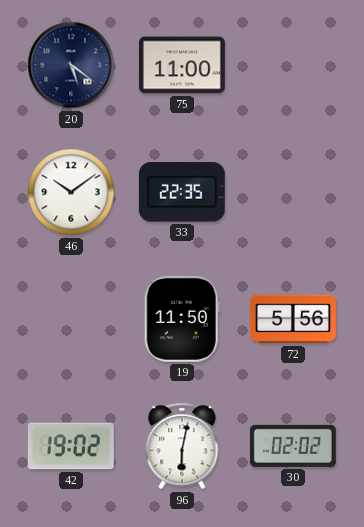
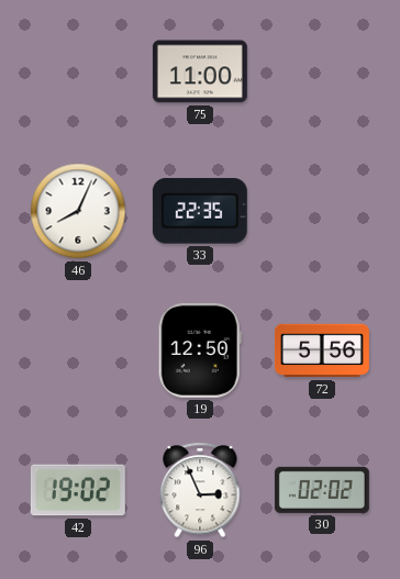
20: 5:21 -> none (71, 65)
46: 10:09 -> 8:04 (78, 211)
19: 11:50 -> 12:50 (200, 350)
96: 6:02 -> 2:56 (200, 490)
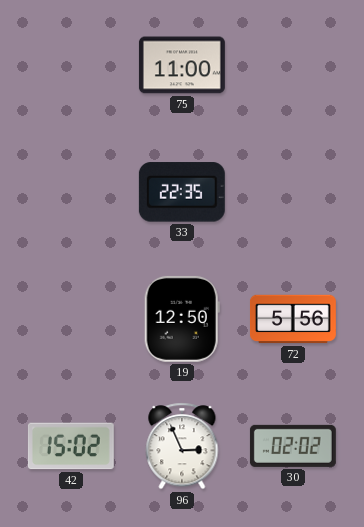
46: 8:04 -> none (78, 211)
42: 19:02 -> 15:02 (71, 446)
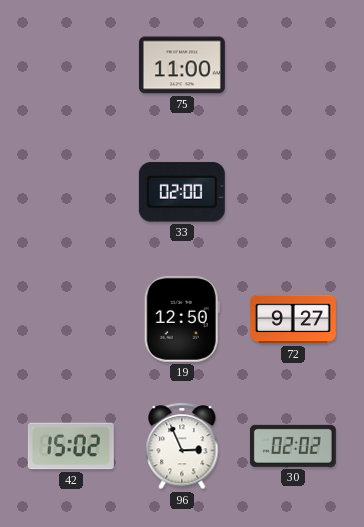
33: 22:35 -> 02:00 (182, 192)
72: 5:56 -> 9:27 (293, 319)
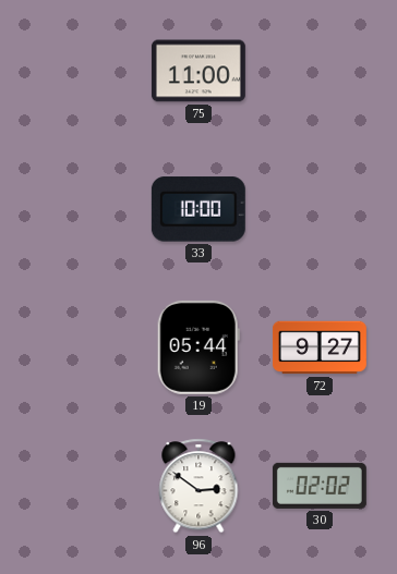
33: 02:00 -> 10:00 (198, 209)
19: 12:50 -> 05:44 (198, 347)
42: 15:02 -> none (71, 446)
96: 2:56 -> 2:51 (198, 486)
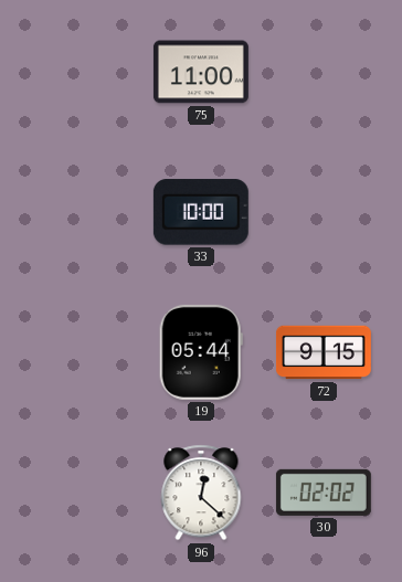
72: 9:27 -> 9:15 (324, 352)
96: 2:51 -> 12:22 (201, 493)
